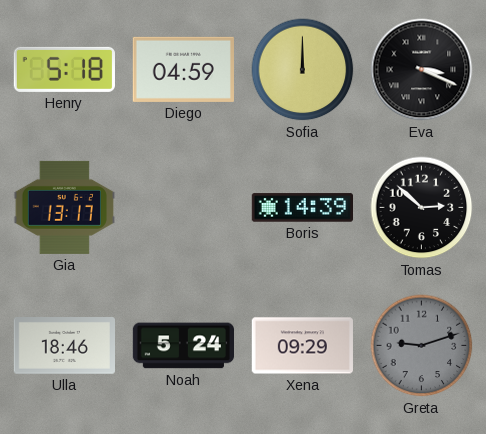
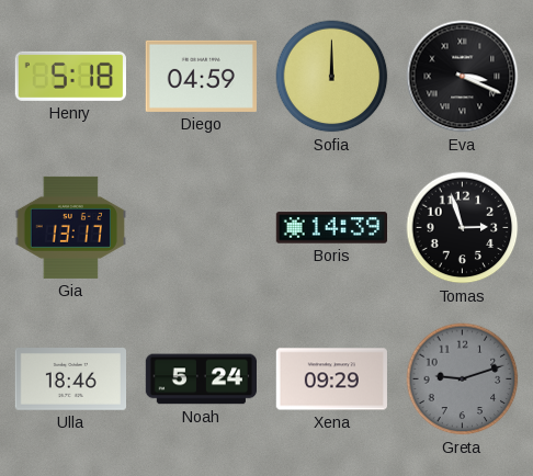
Tomas: 2:52 -> 2:57 (463, 228)
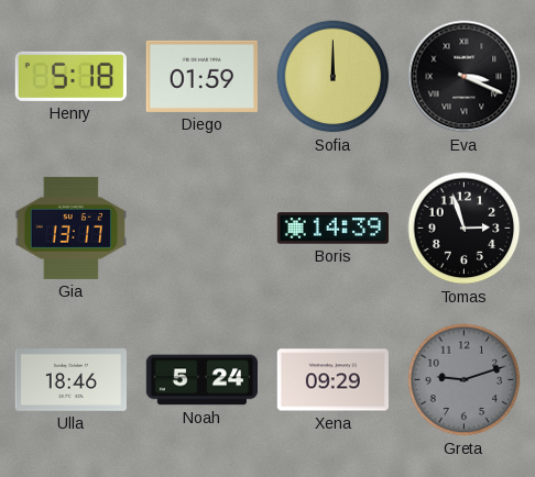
Diego: 04:59 -> 01:59 (201, 76)
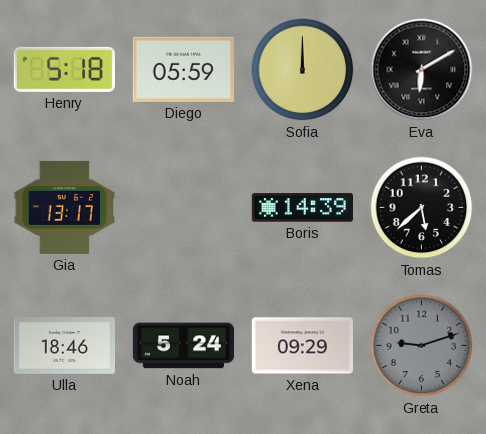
Diego: 01:59 -> 05:59 (183, 69)
Eva: 3:19 -> 6:10 (422, 70)
Tomas: 2:57 -> 5:38 (422, 208)
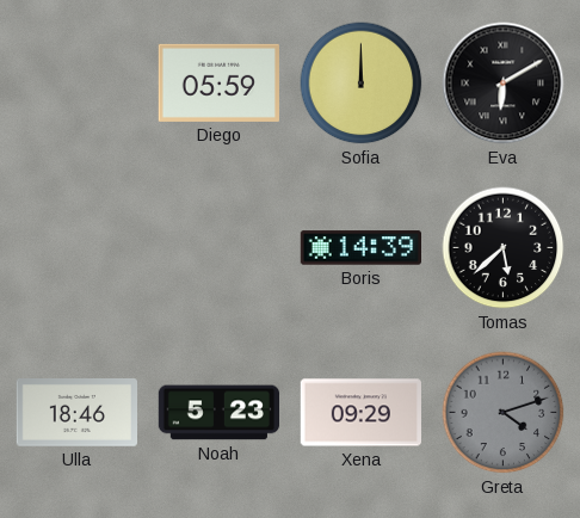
Henry: 5:18 -> none (64, 69)
Gia: 13:17 -> none (64, 207)
Noah: 5:24 -> 5:23 (218, 413)
Greta: 9:12 -> 4:12 (504, 413)
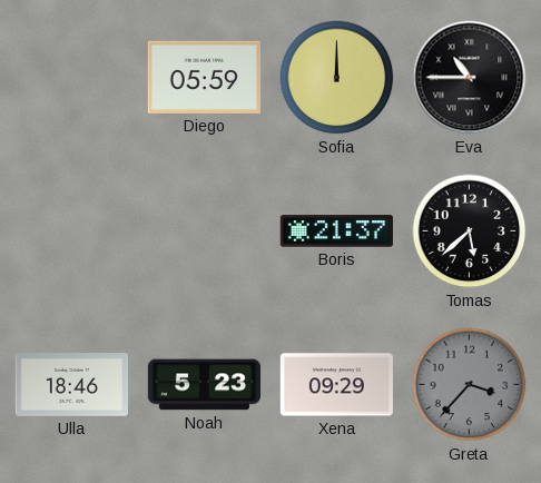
Eva: 6:10 -> 10:45 (470, 78)
Boris: 14:39 -> 21:37 (336, 231)
Greta: 4:12 -> 3:37 (470, 385)
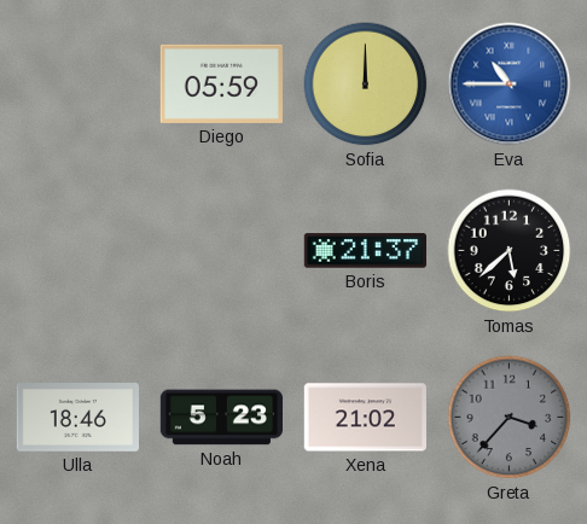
Eva dial: black -> blue (510, 85)
Xena: 09:29 -> 21:02 (365, 418)
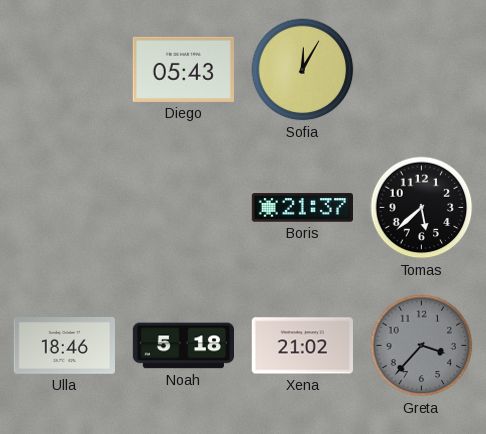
Diego: 05:59 -> 05:43 (183, 69)
Sofia: 12:00 -> 12:05 (303, 70)
Eva: 10:45 -> none (510, 85)
Noah: 5:23 -> 5:18 (183, 346)
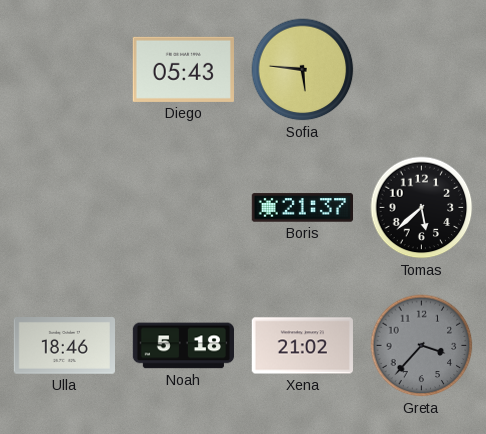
Sofia: 12:05 -> 5:46 (303, 70)
